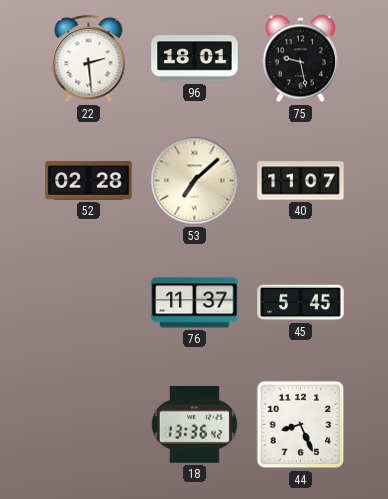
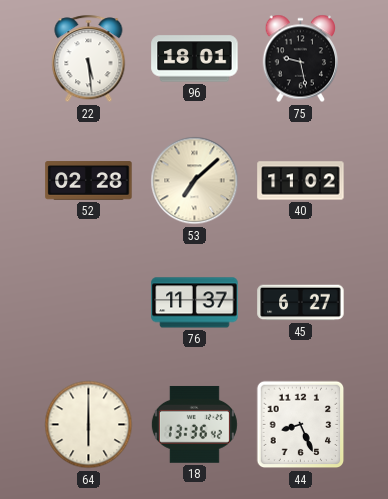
22: 2:29 -> 5:29 (89, 59)
40: 11:07 -> 11:02 (301, 181)
45: 5:45 -> 6:27 (301, 303)
64: none -> 6:00 (89, 425)
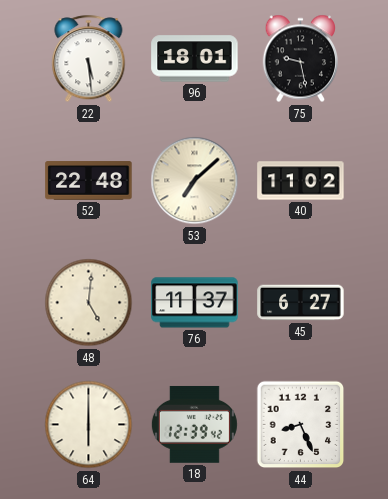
52: 02:28 -> 22:48 (89, 181)
48: none -> 5:01 (89, 303)
18: 13:36 -> 12:39 (194, 425)
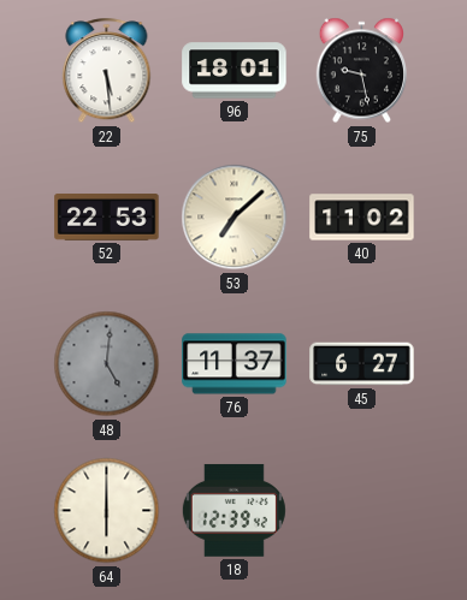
52: 22:48 -> 22:53 (107, 218)
48 dial: cream -> grey (107, 364)
44: 8:26 -> none (301, 425)
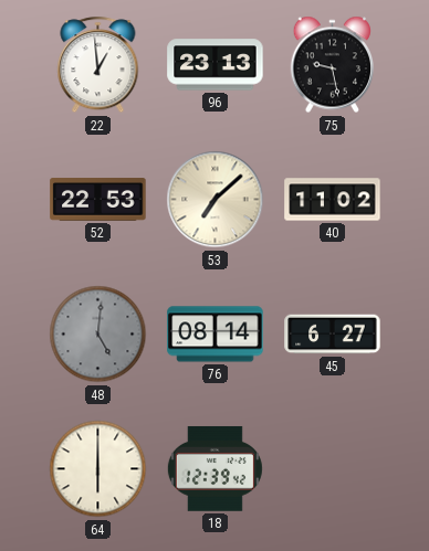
22: 5:29 -> 12:59 (98, 65)
96: 18:01 -> 23:13 (216, 65)
76: 11:37 -> 08:14 (216, 335)
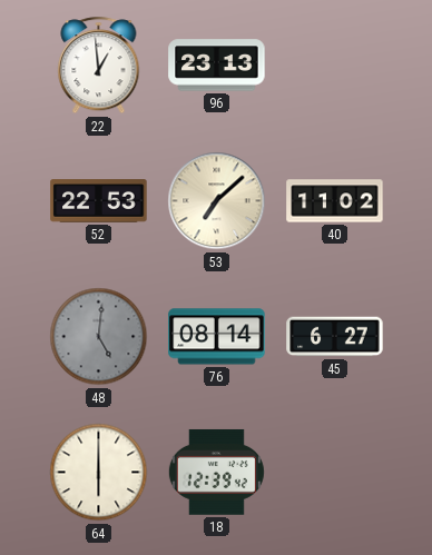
75: 9:28 -> none (332, 65)
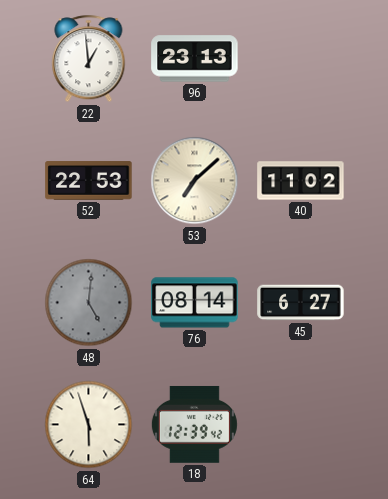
64: 6:00 -> 5:57 (89, 425)
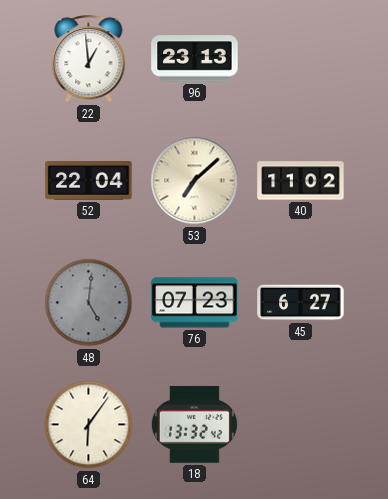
52: 22:53 -> 22:04 (89, 181)
76: 08:14 -> 07:23 (195, 303)
64: 5:57 -> 6:06 (89, 425)
18: 12:39 -> 13:32 (194, 425)
